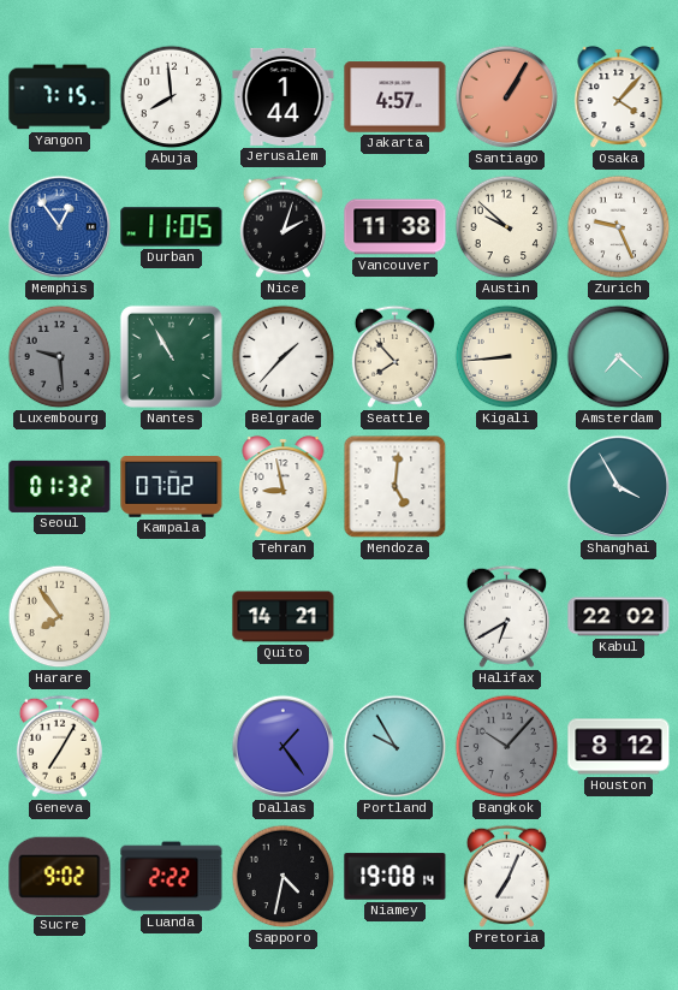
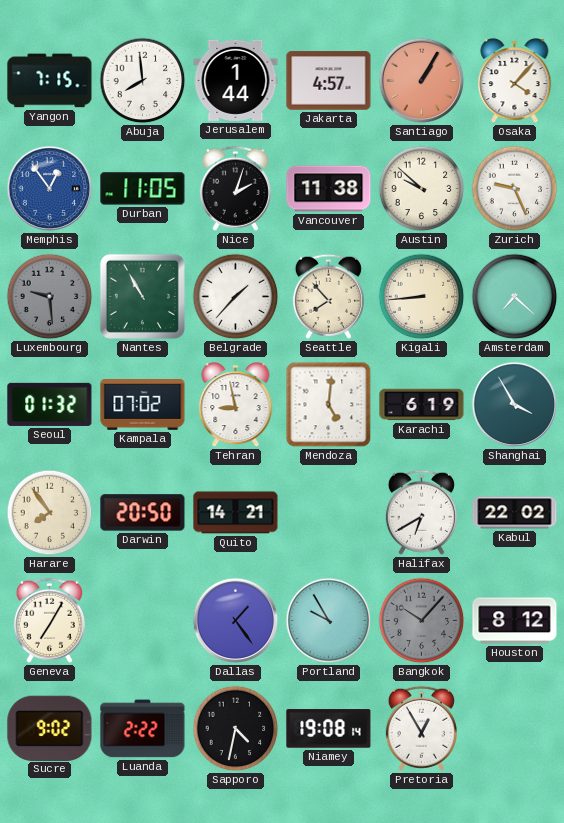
Karachi: none -> 6:19 (422, 405)
Darwin: none -> 20:50 (143, 513)
Pretoria: 7:04 -> 12:55 (421, 728)
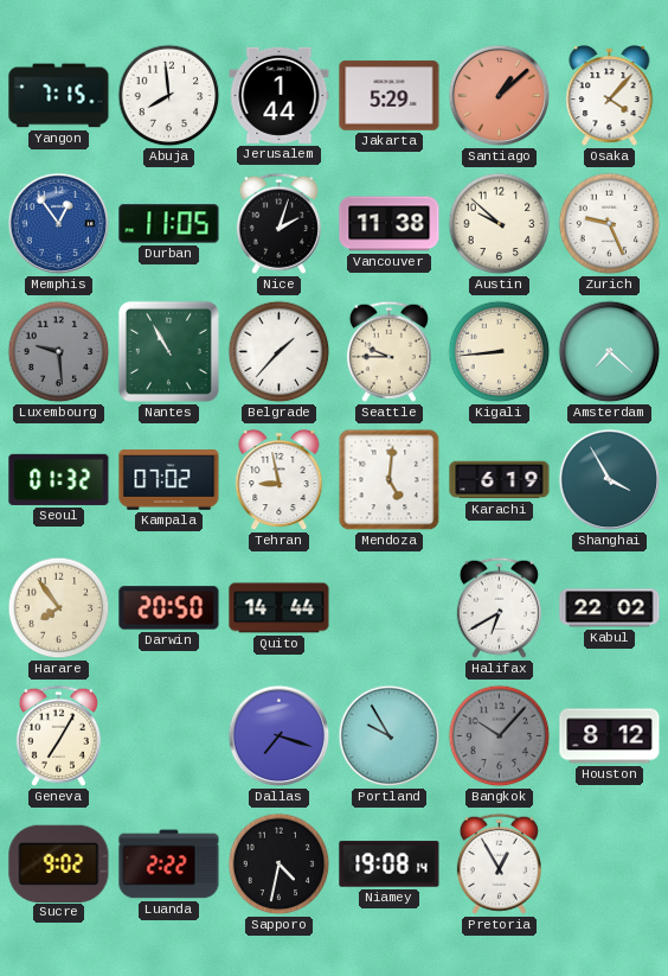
Jakarta: 4:57 -> 5:29 (390, 96)
Santiago: 1:05 -> 1:08 (500, 96)
Seattle: 7:53 -> 9:45 (388, 351)
Quito: 14:21 -> 14:44 (280, 608)
Dallas: 1:24 -> 7:18 (280, 736)
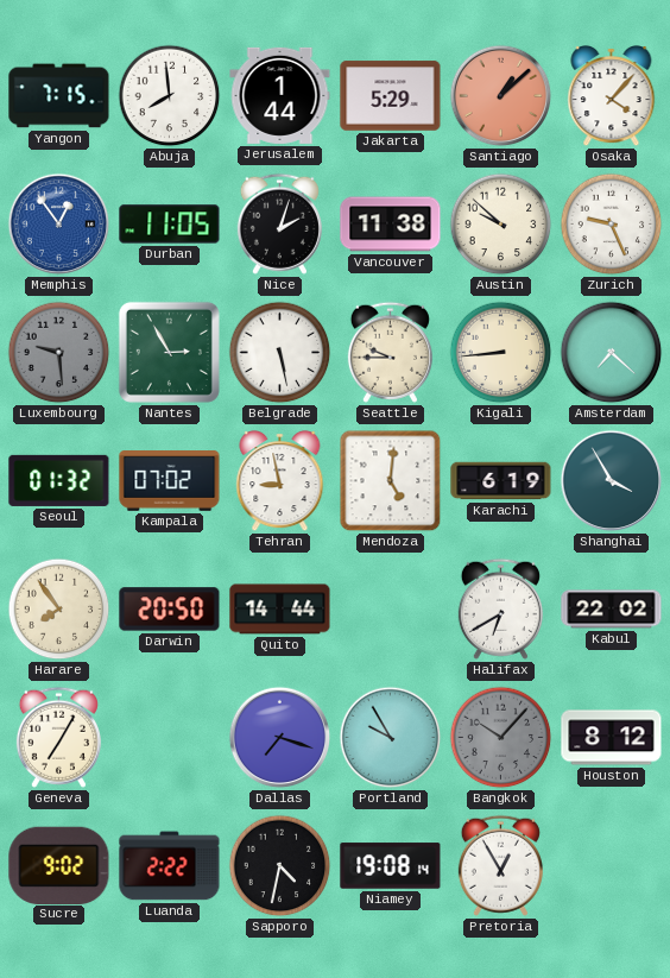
Nantes: 10:55 -> 2:55 (169, 352)
Belgrade: 1:37 -> 5:28 (280, 353)
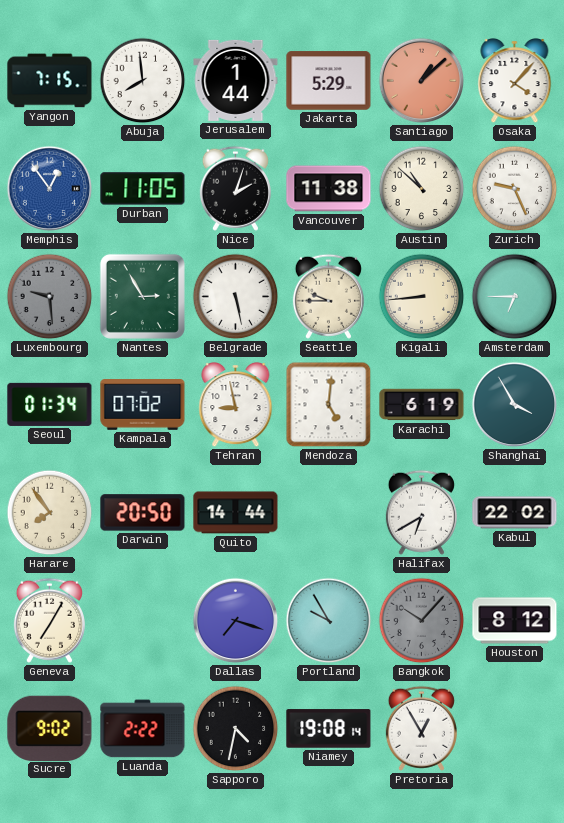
Austin: 9:52 -> 10:52 (422, 189)
Amsterdam: 7:22 -> 6:45 (515, 297)
Seoul: 01:32 -> 01:34 (50, 404)
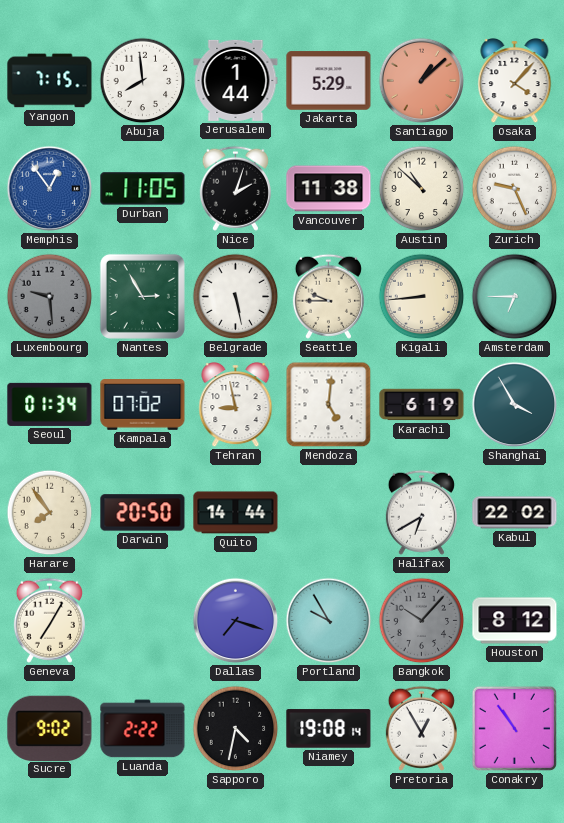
Conakry: none -> 10:54 (514, 728)
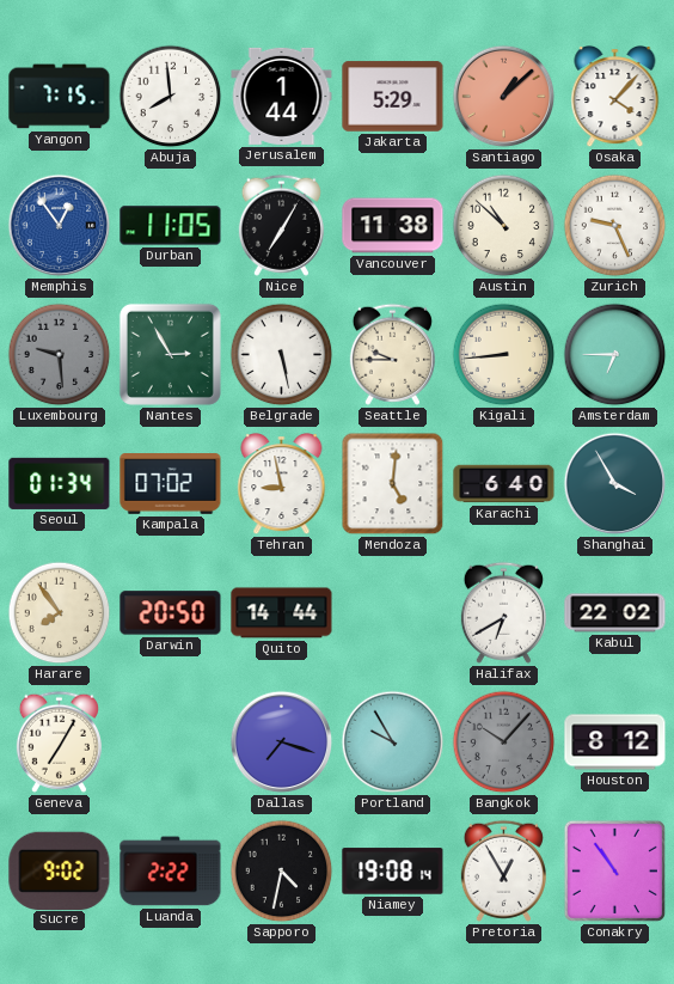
Nice: 2:03 -> 7:05 (281, 225)
Karachi: 6:19 -> 6:40 (504, 484)
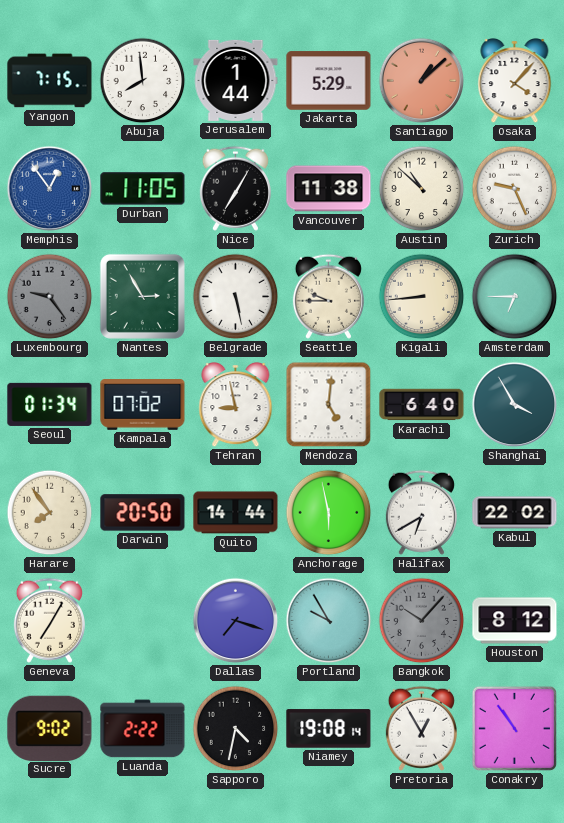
Luxembourg: 9:29 -> 9:24 (50, 297)
Anchorage: none -> 5:58 (329, 513)
